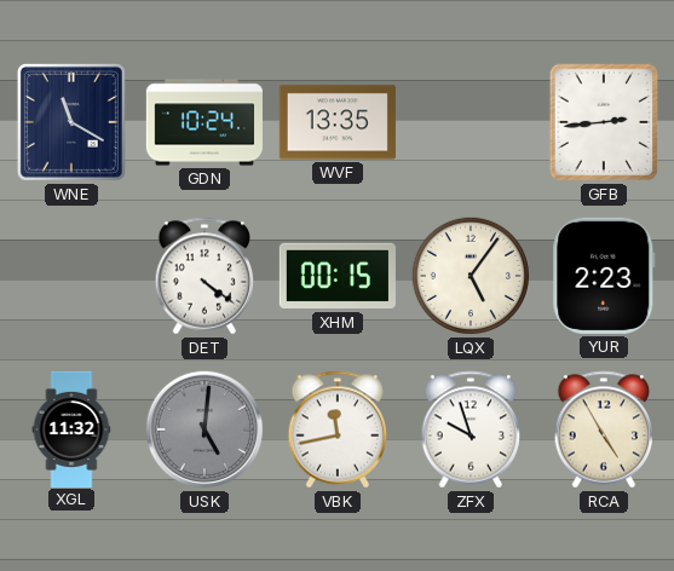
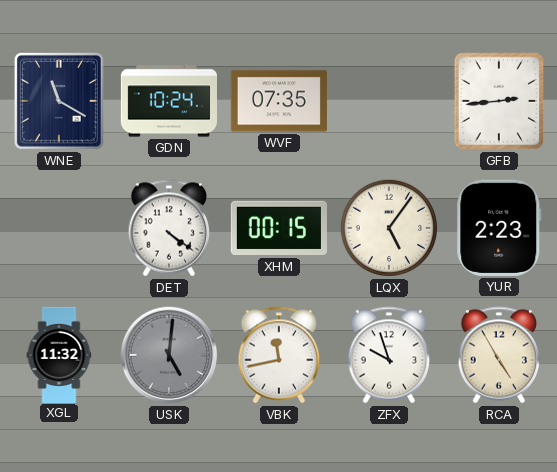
WVF: 13:35 -> 07:35 (279, 101)
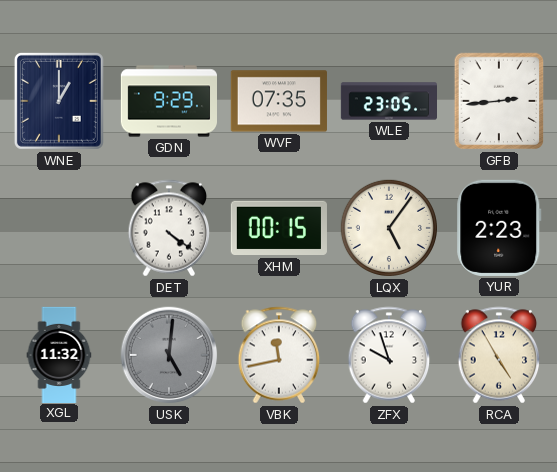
WNE: 11:20 -> 1:00 (59, 101)
GDN: 10:24 -> 9:29 (168, 101)
WLE: none -> 23:05 (388, 101)
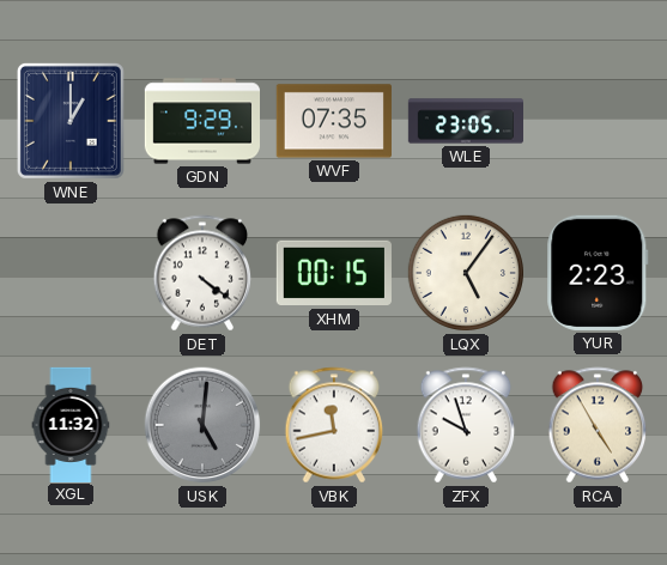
GFB: 2:44 -> none (499, 101)
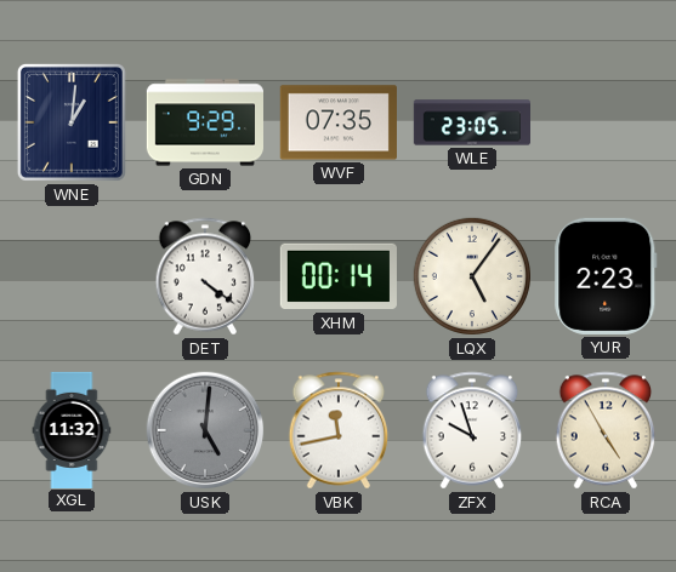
WNE: 1:00 -> 1:01 (72, 122)
XHM: 00:15 -> 00:14 (339, 276)
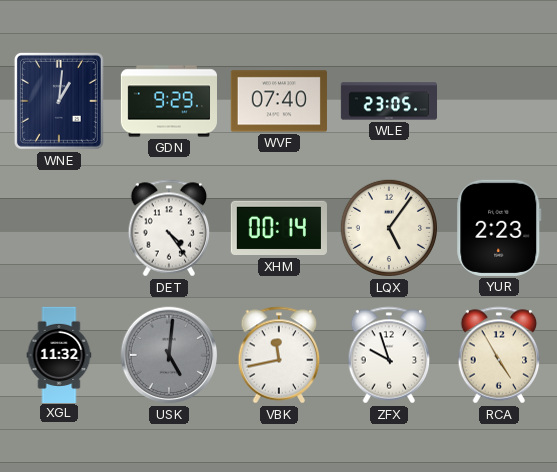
WVF: 07:35 -> 07:40 (279, 101)
DET: 4:21 -> 4:24 (169, 228)
